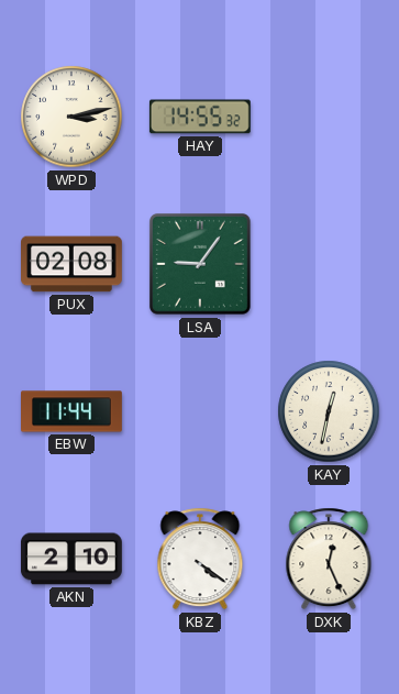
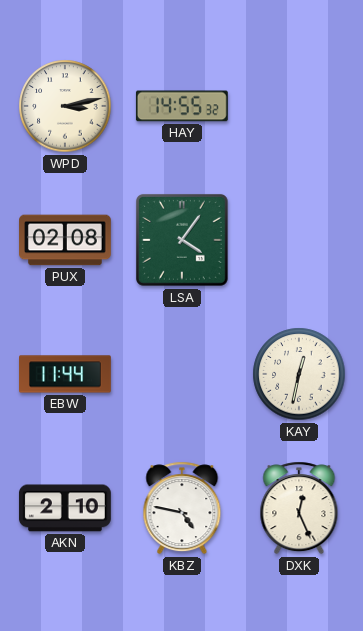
LSA: 9:06 -> 4:06 (182, 240)
KBZ: 4:21 -> 4:47 (182, 508)
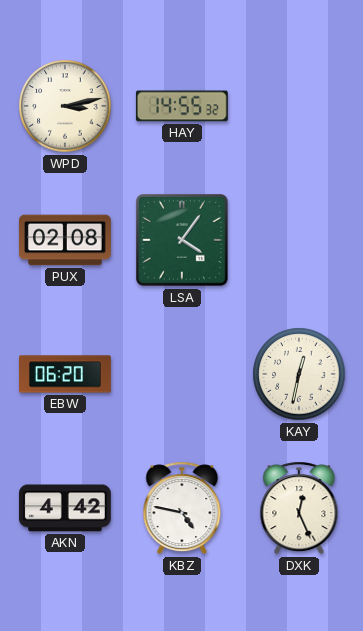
EBW: 11:44 -> 06:20 (66, 374)
AKN: 2:10 -> 4:42 (65, 508)
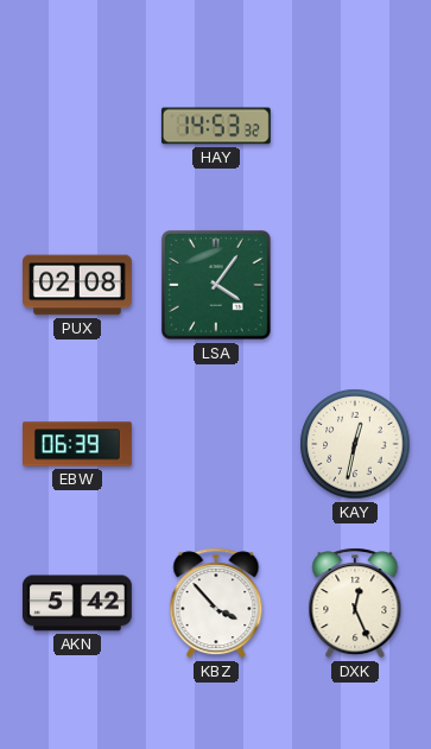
WPD: 3:13 -> none (65, 106)
HAY: 14:55 -> 14:53 (216, 126)
EBW: 06:20 -> 06:39 (78, 444)
AKN: 4:42 -> 5:42 (77, 603)
KBZ: 4:47 -> 3:53 (216, 603)
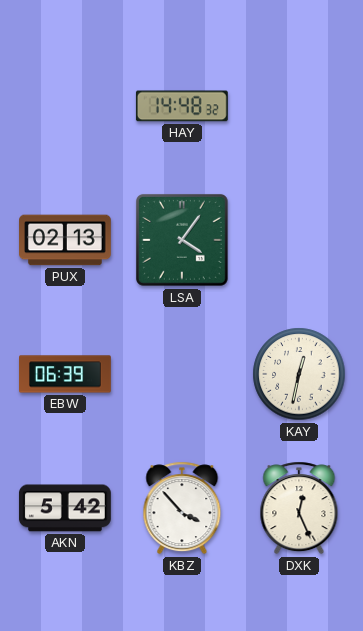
HAY: 14:53 -> 14:48 (182, 106)
PUX: 02:08 -> 02:13 (66, 240)
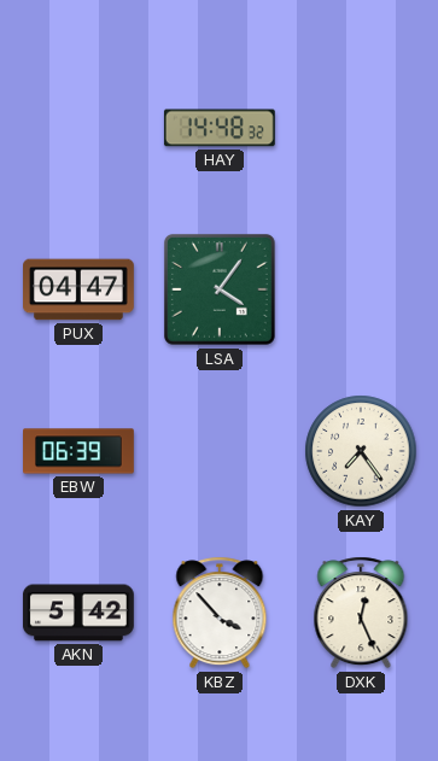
PUX: 02:13 -> 04:47 (80, 289)
KAY: 12:32 -> 7:24 (361, 451)
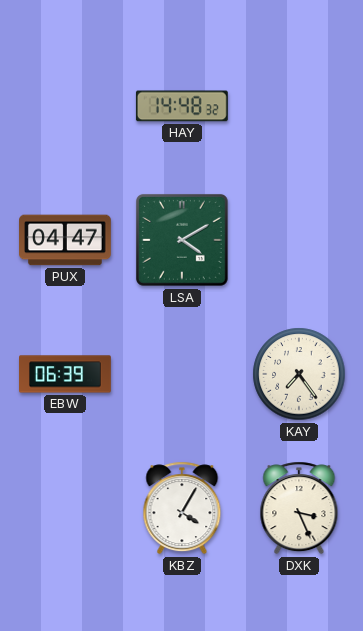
LSA: 4:06 -> 4:10 (182, 240)
AKN: 5:42 -> none (78, 613)
KBZ: 3:53 -> 4:05 (182, 508)
DXK: 12:26 -> 3:26 (299, 508)
